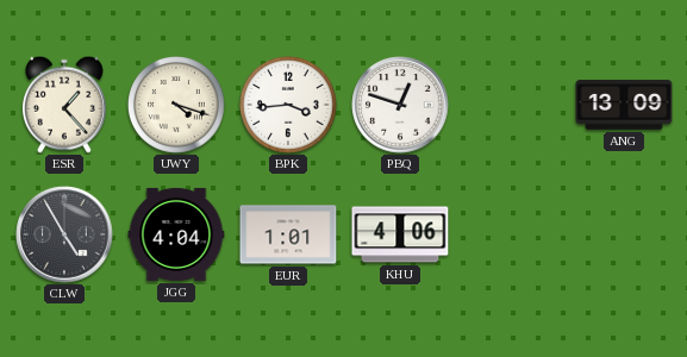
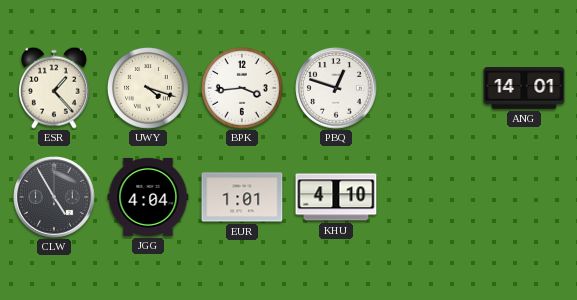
ANG: 13:09 -> 14:01 (524, 88)
KHU: 4:06 -> 4:10 (336, 197)
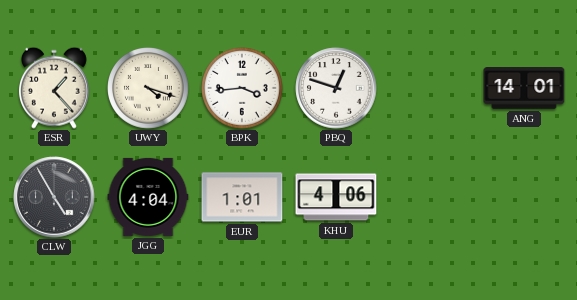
KHU: 4:10 -> 4:06 (336, 197)
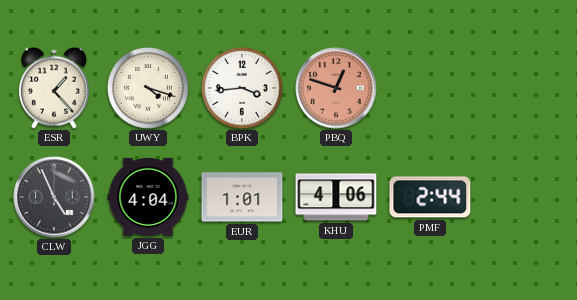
PBQ dial: white -> salmon (336, 88)
ANG: 14:01 -> none (524, 88)
CLW: 4:55 -> 4:56 (54, 197)
PMF: none -> 2:44 (430, 197)
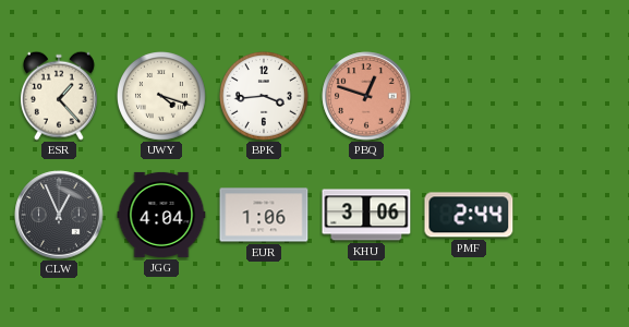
CLW: 4:56 -> 12:56 (59, 215)
EUR: 1:01 -> 1:06 (264, 215)
KHU: 4:06 -> 3:06 (366, 215)
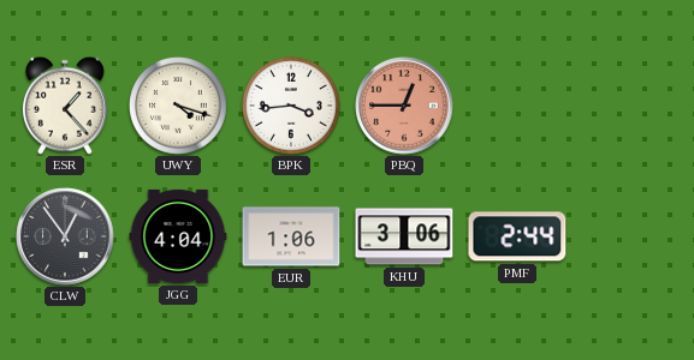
PBQ: 12:48 -> 12:45 (404, 106)
CLW: 12:56 -> 12:54 (65, 236)
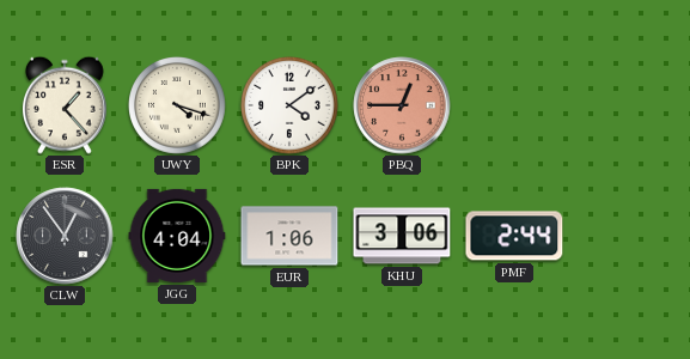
BPK: 3:44 -> 4:09 (291, 107)
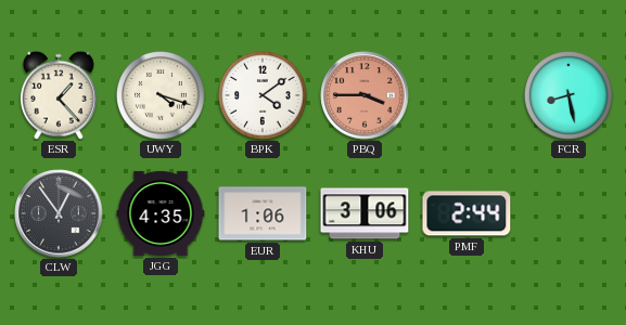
PBQ: 12:45 -> 3:45 (365, 95)
FCR: none -> 8:28 (570, 96)
JGG: 4:04 -> 4:35 (161, 213)
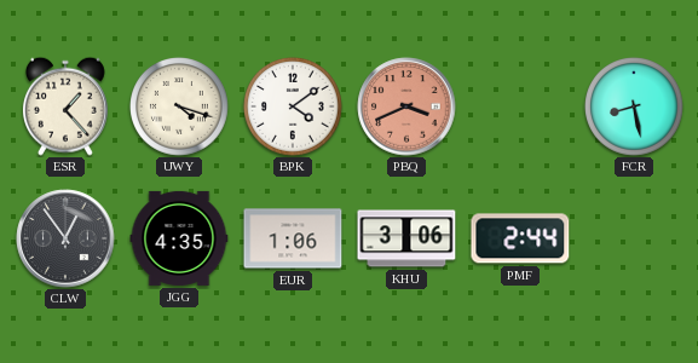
PBQ: 3:45 -> 3:41 (406, 106)
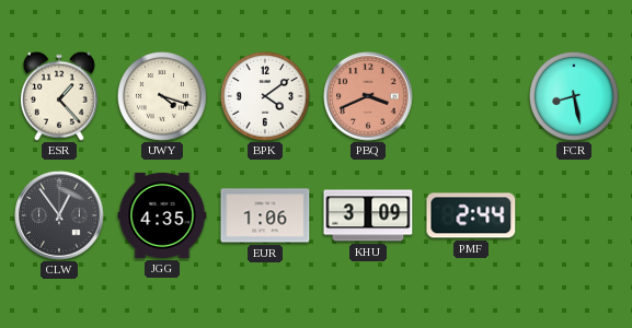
KHU: 3:06 -> 3:09 (368, 215)
